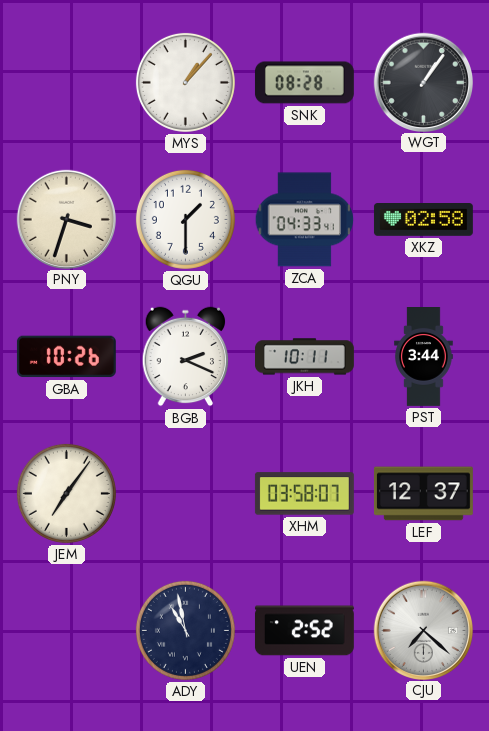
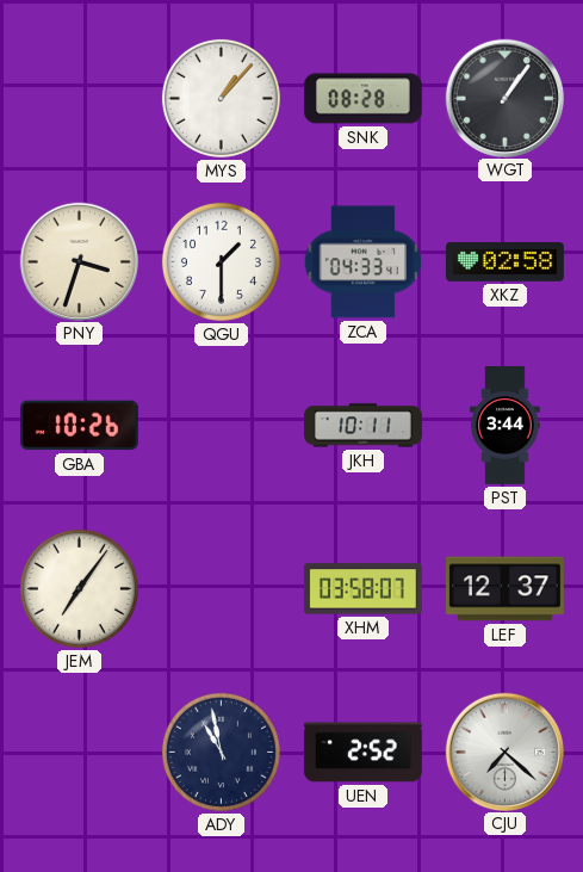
BGB: 2:19 -> none (186, 357)
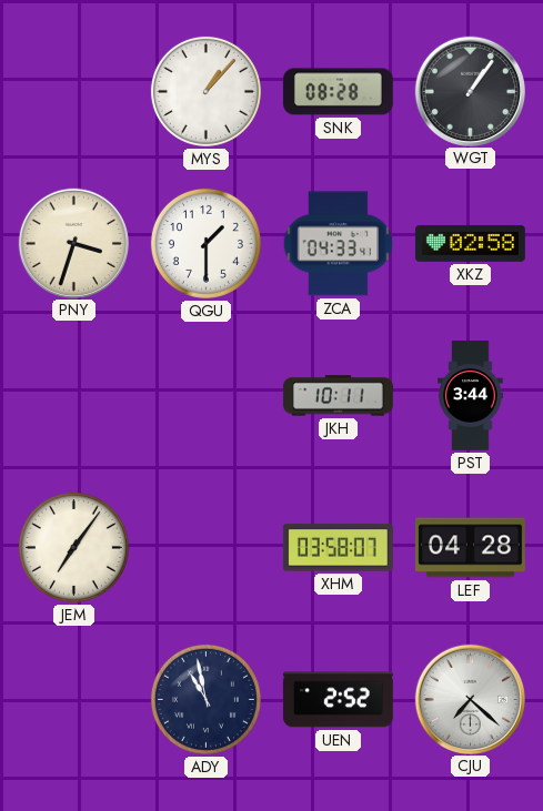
GBA: 10:26 -> none (79, 426)
LEF: 12:37 -> 04:28 (470, 548)
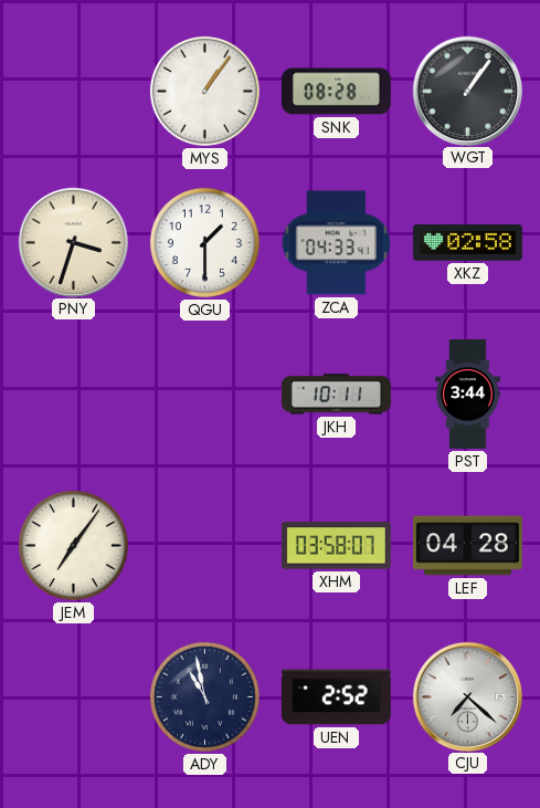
MYS: 1:07 -> 1:06 (204, 91)
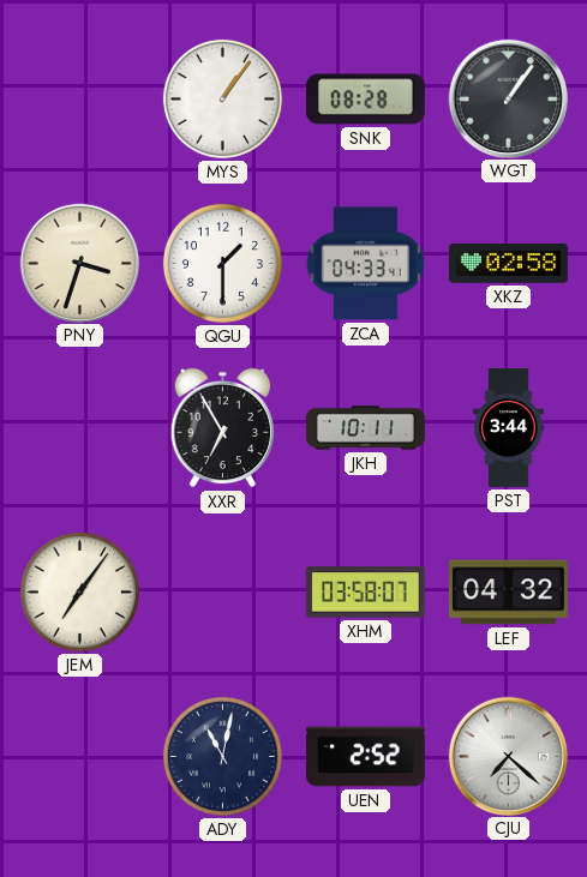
XXR: none -> 6:55 (223, 428)
LEF: 04:28 -> 04:32 (508, 593)
ADY: 10:58 -> 11:02 (222, 756)
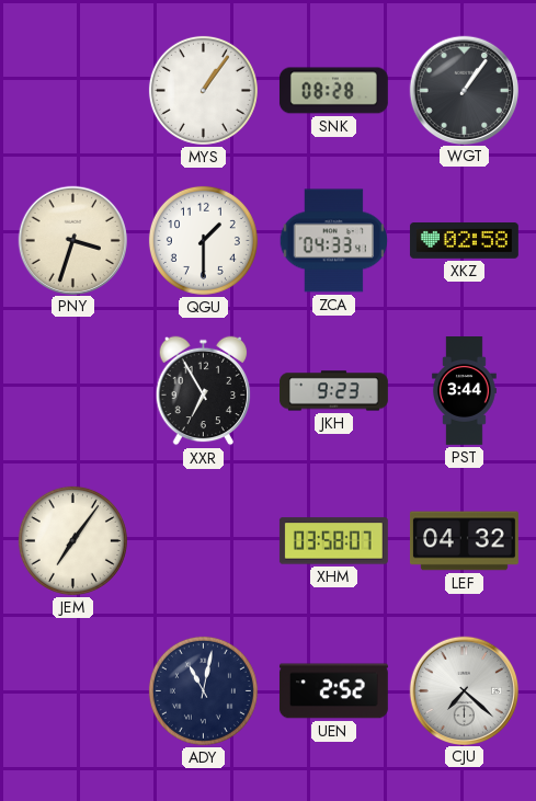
JKH: 10:11 -> 9:23 (334, 391)
